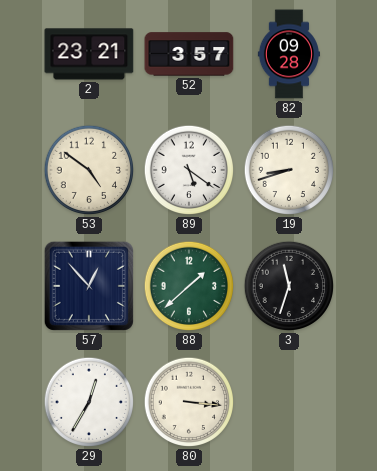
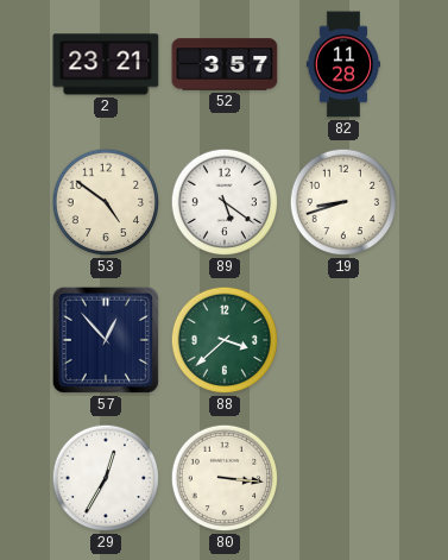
82: 09:28 -> 11:28 (343, 64)
88: 1:38 -> 3:38 (225, 340)
3: 11:33 -> none (289, 286)
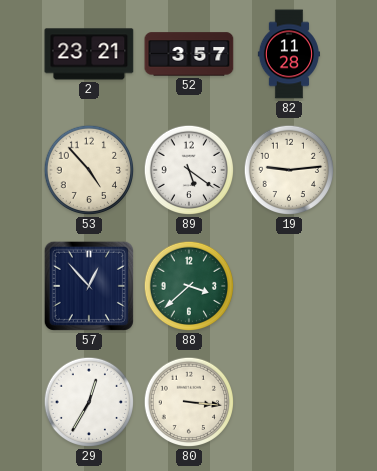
53: 4:51 -> 4:53 (89, 170)
19: 8:42 -> 9:14 (289, 170)
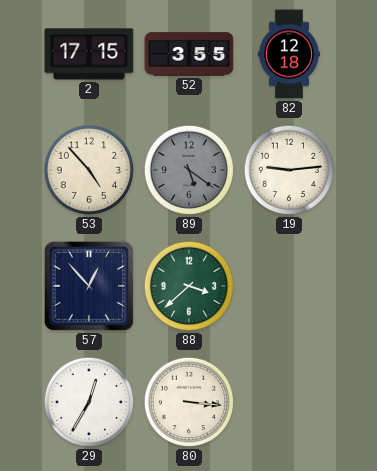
2: 23:21 -> 17:15 (89, 54)
52: 3:57 -> 3:55 (189, 54)
82: 11:28 -> 12:18 (289, 54)
89 dial: white -> grey (189, 170)
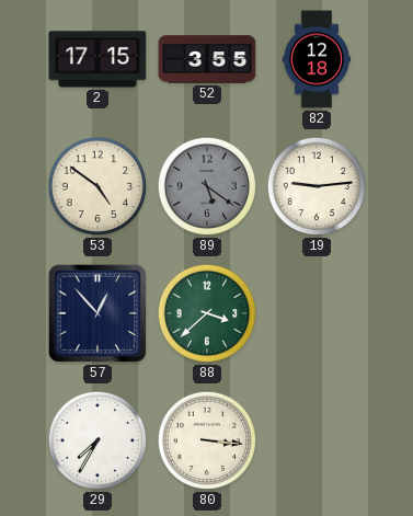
53: 4:53 -> 4:51 (97, 186)
29: 12:35 -> 7:35 (97, 440)
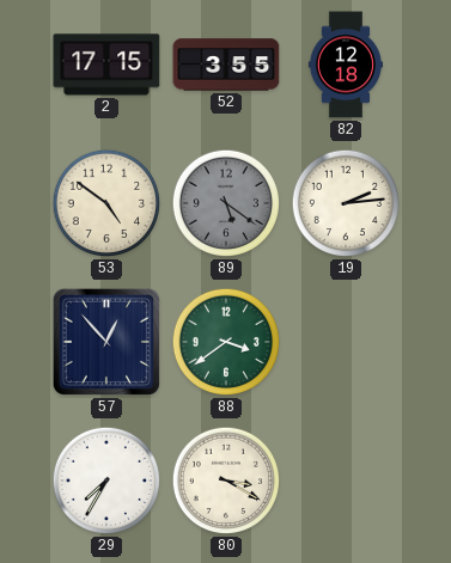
19: 9:14 -> 2:14 (346, 203)
88: 3:38 -> 3:39 (226, 342)
80: 3:16 -> 3:20 (226, 481)
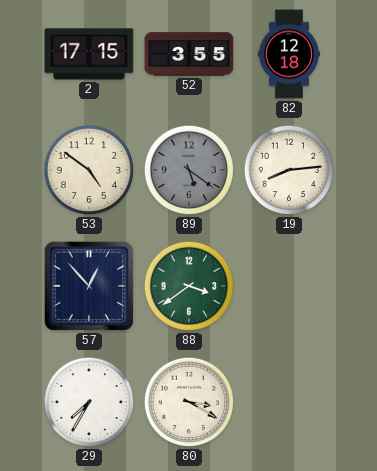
19: 2:14 -> 8:14 (289, 170)
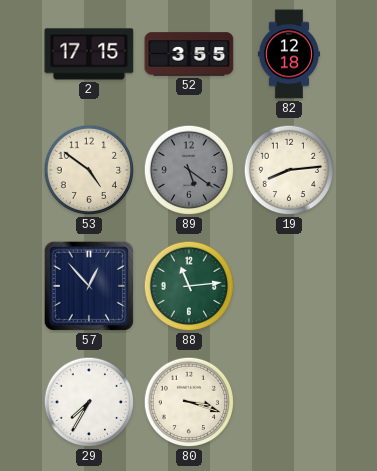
88: 3:39 -> 11:14 (189, 286)
80: 3:20 -> 3:18 (189, 402)
